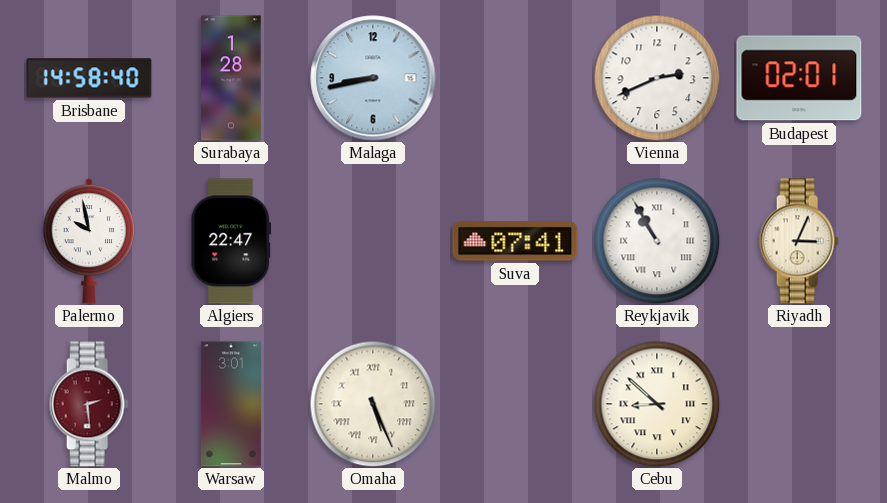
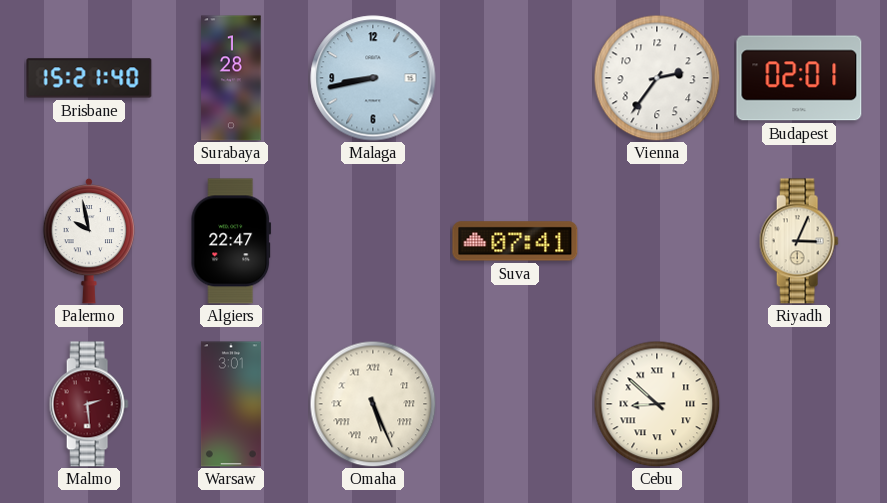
Brisbane: 14:58 -> 15:21 (89, 78)
Vienna: 2:41 -> 2:36 (657, 78)
Reykjavik: 10:55 -> none (657, 241)
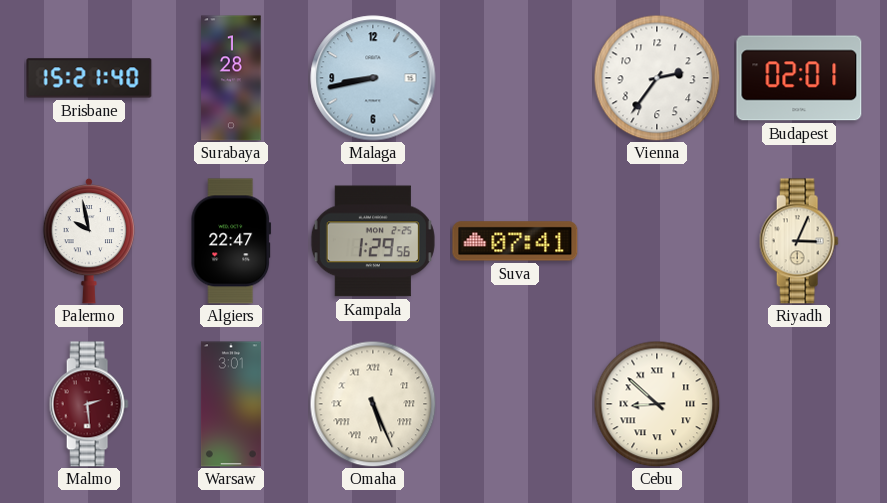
Kampala: none -> 1:29 (373, 241)
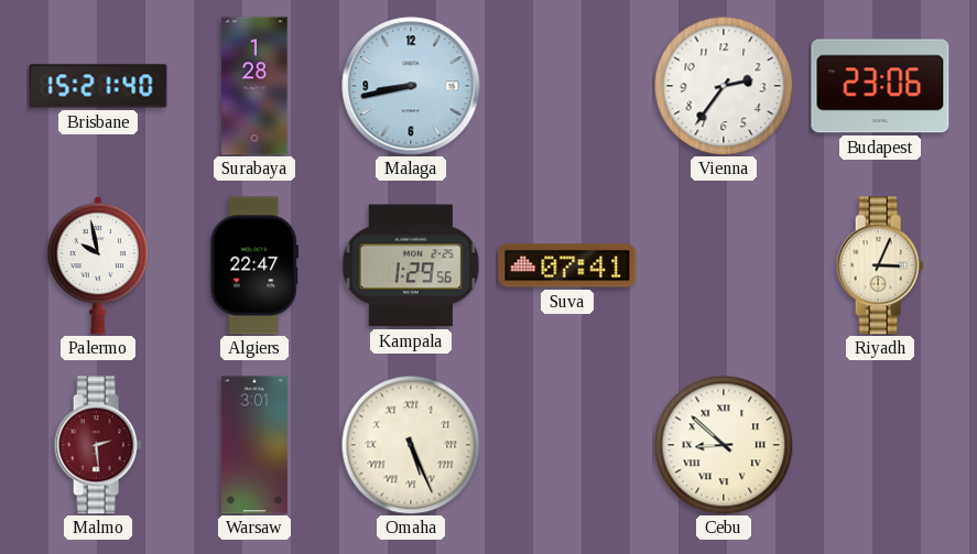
Budapest: 02:01 -> 23:06 (880, 86)
